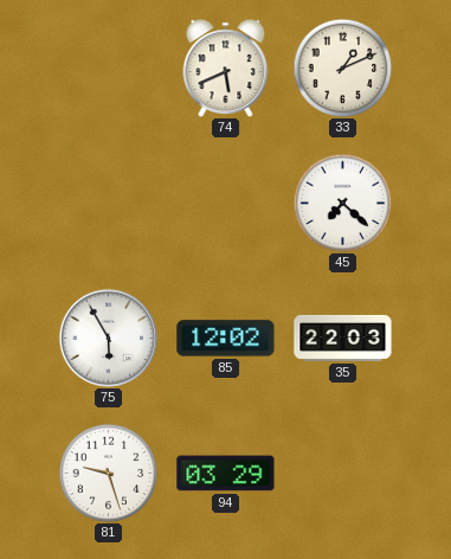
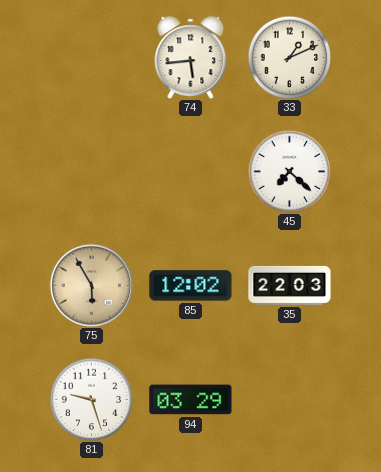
74: 5:41 -> 5:44 (191, 57)
75 dial: white -> champagne (91, 285)
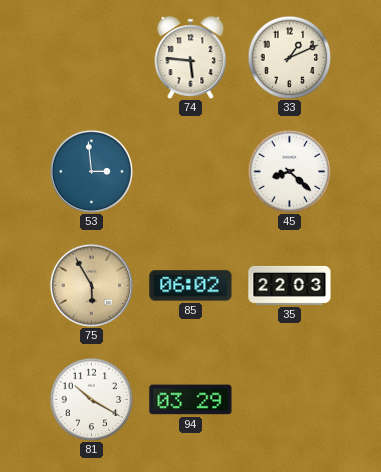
74: 5:44 -> 5:46 (191, 57)
53: none -> 2:59 (91, 171)
45: 7:22 -> 8:22 (289, 171)
85: 12:02 -> 06:02 (191, 286)
81: 9:27 -> 10:20 (91, 399)
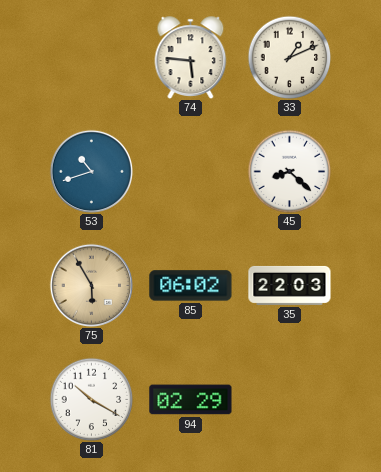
53: 2:59 -> 10:42 (91, 171)
94: 03:29 -> 02:29 (191, 400)
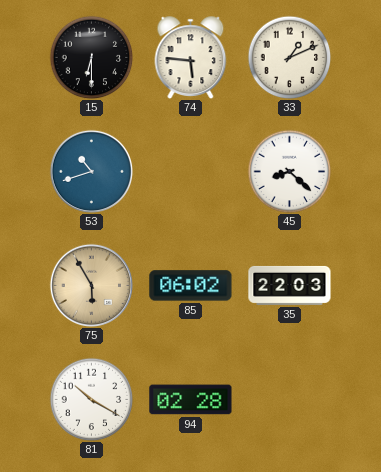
15: none -> 6:30 (91, 57)
94: 02:29 -> 02:28 (191, 400)
